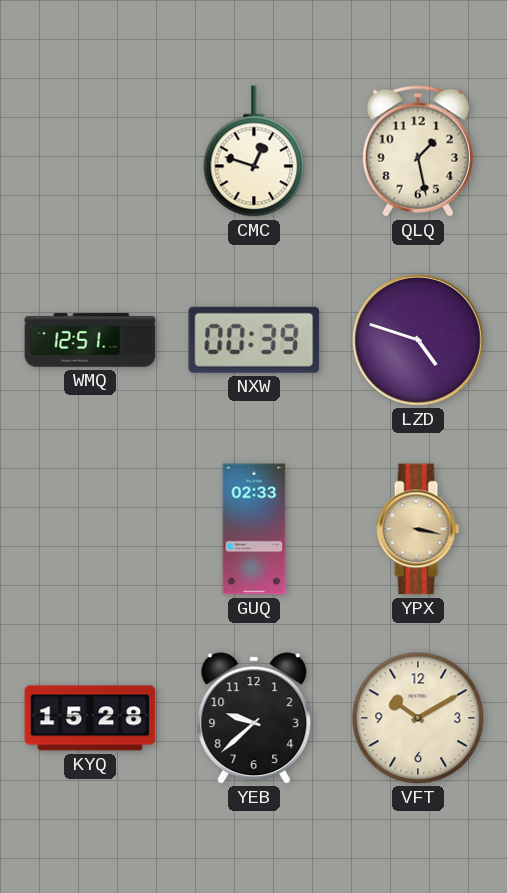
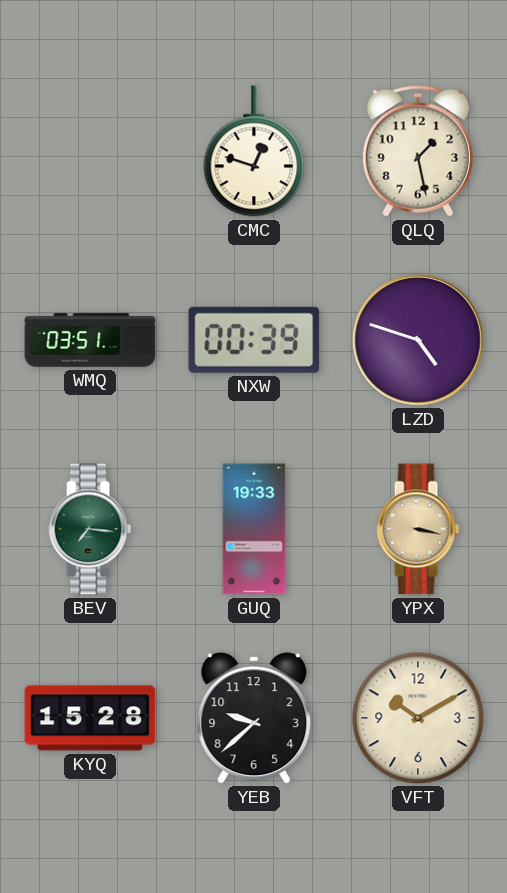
WMQ: 12:51 -> 03:51 (90, 340)
BEV: none -> 7:16 (90, 529)
GUQ: 02:33 -> 19:33 (254, 529)
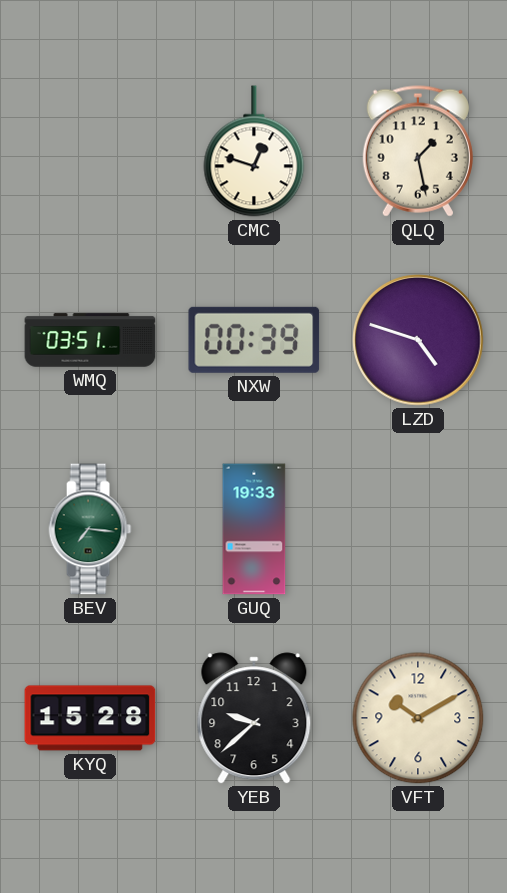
YPX: 3:17 -> none (418, 529)
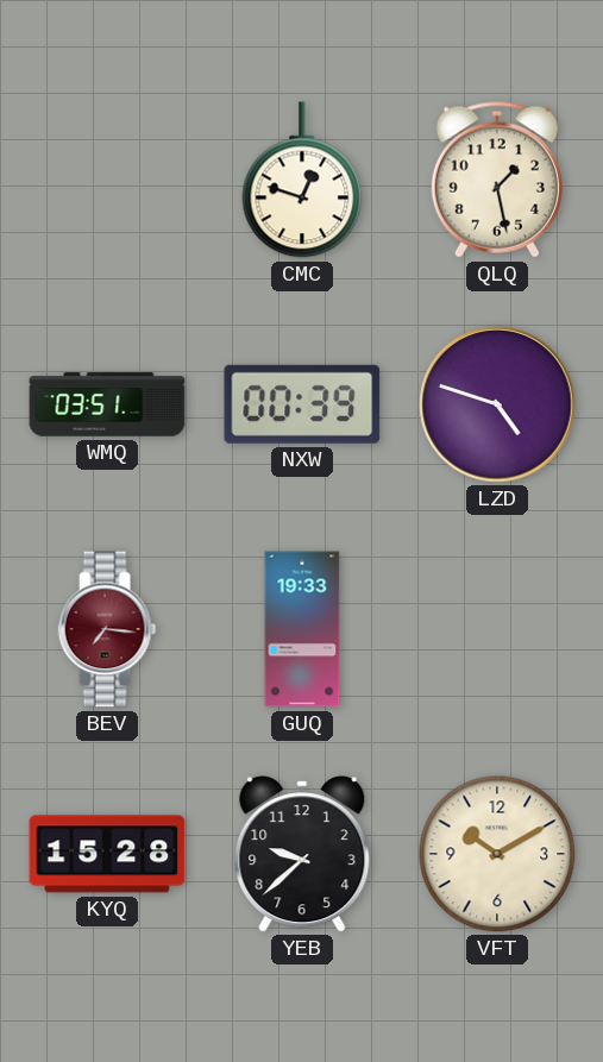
BEV dial: green -> burgundy (107, 629)
